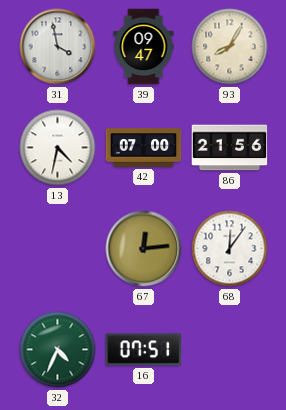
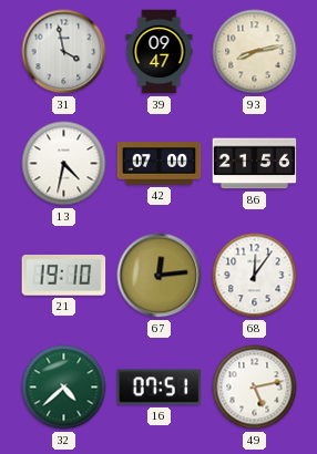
93: 8:05 -> 8:13 (255, 52)
21: none -> 19:10 (64, 276)
32: 4:34 -> 4:38 (64, 388)
49: none -> 5:13 (255, 388)
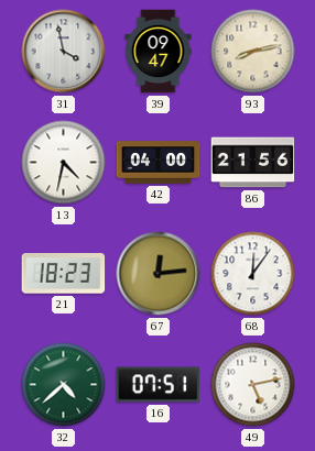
42: 07:00 -> 04:00 (159, 163)
21: 19:10 -> 18:23 (64, 274)
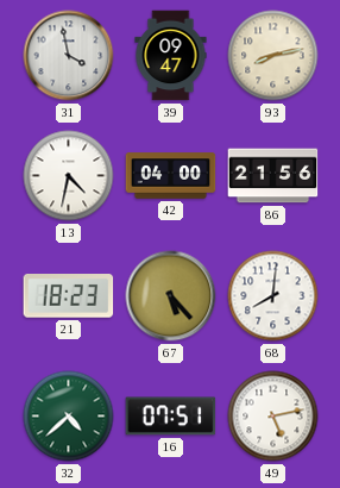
67: 12:14 -> 5:23 (171, 296)
68: 12:06 -> 8:01 (273, 296)
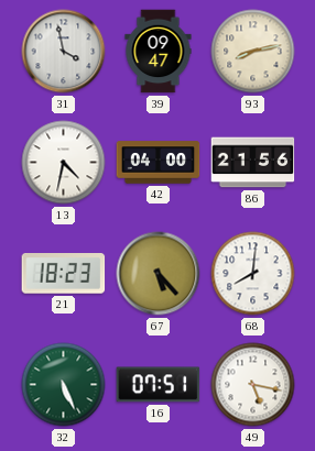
32: 4:38 -> 5:26 (64, 385)
49: 5:13 -> 5:17 (253, 385)
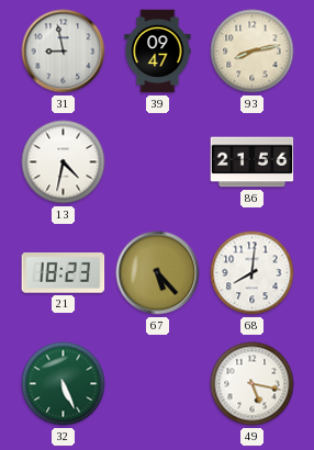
31: 3:58 -> 8:58 (64, 52)
42: 04:00 -> none (159, 163)
16: 07:51 -> none (159, 385)
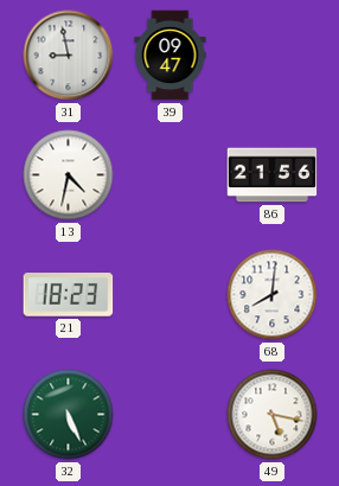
93: 8:13 -> none (253, 52)
67: 5:23 -> none (158, 273)
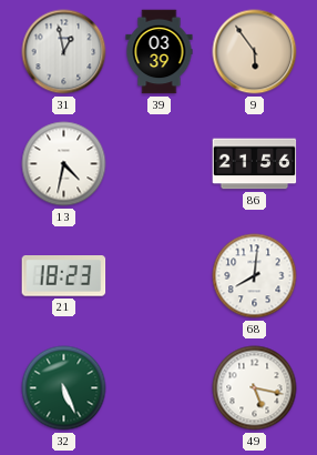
31: 8:58 -> 12:58 (64, 52)
39: 09:47 -> 03:39 (160, 52)
9: none -> 5:54 (255, 52)
